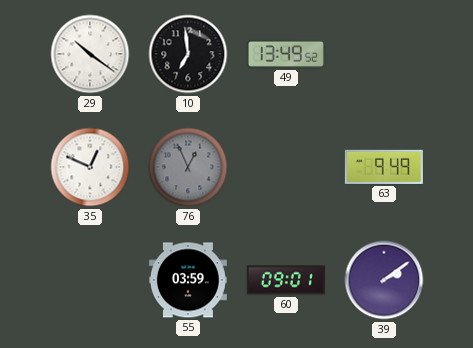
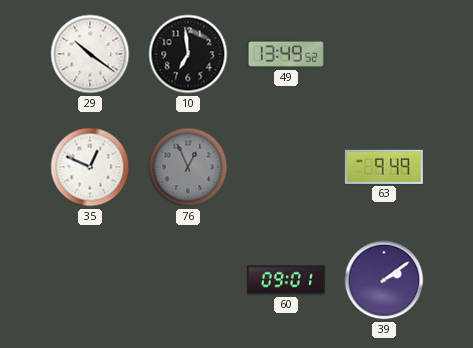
55: 03:59 -> none (188, 280)
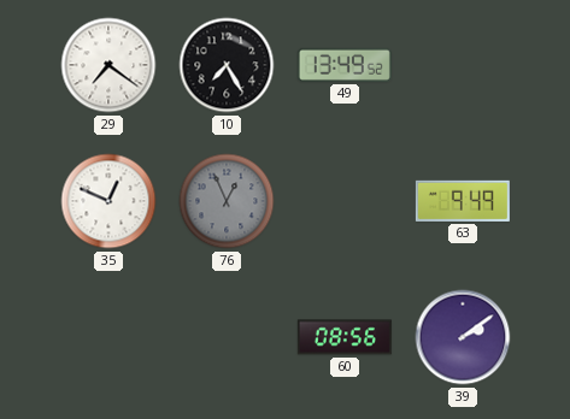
29: 10:21 -> 7:21 (108, 65)
10: 6:59 -> 7:25 (227, 65)
60: 09:01 -> 08:56 (345, 337)
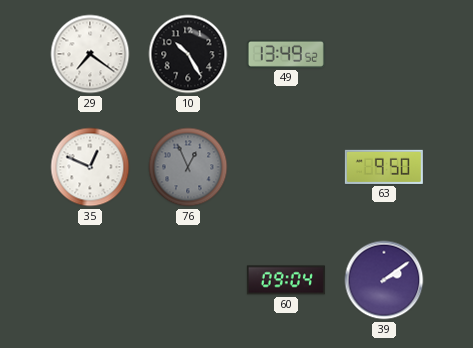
10: 7:25 -> 10:25 (188, 54)
63: 9:49 -> 9:50 (384, 167)
60: 08:56 -> 09:04 (286, 280)
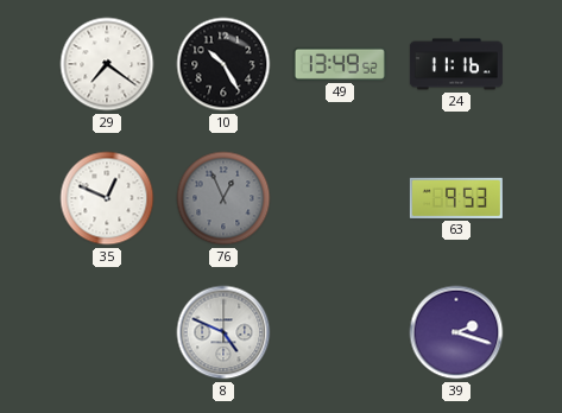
24: none -> 11:16 (456, 64)
63: 9:50 -> 9:53 (456, 198)
8: none -> 4:49 (223, 332)
60: 09:04 -> none (286, 280)
39: 2:09 -> 2:18 (456, 332)
